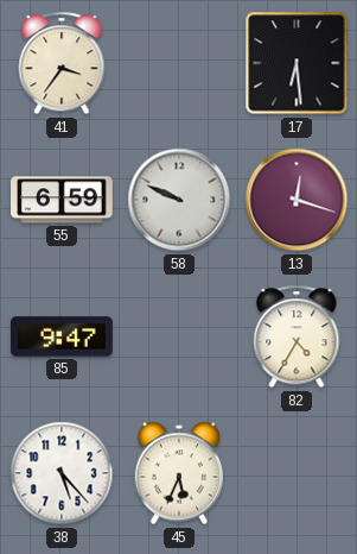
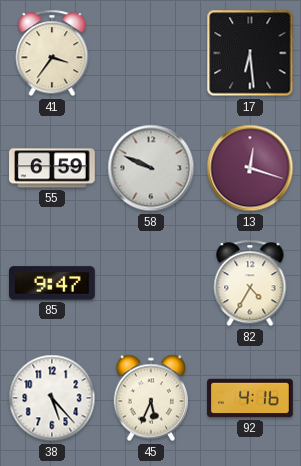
92: none -> 4:16 (250, 398)
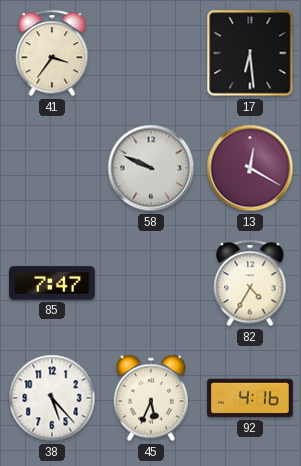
55: 6:59 -> none (53, 168)
13: 12:18 -> 12:20 (250, 168)
85: 9:47 -> 7:47 (53, 283)
